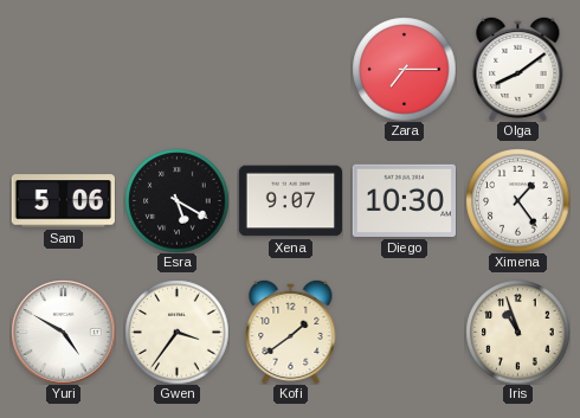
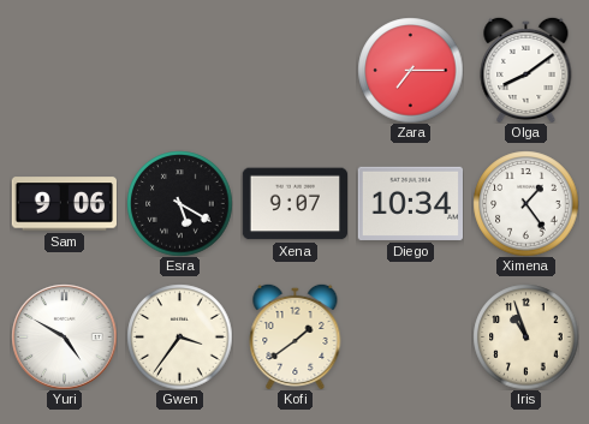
Sam: 5:06 -> 9:06 (64, 204)
Diego: 10:30 -> 10:34 (410, 203)
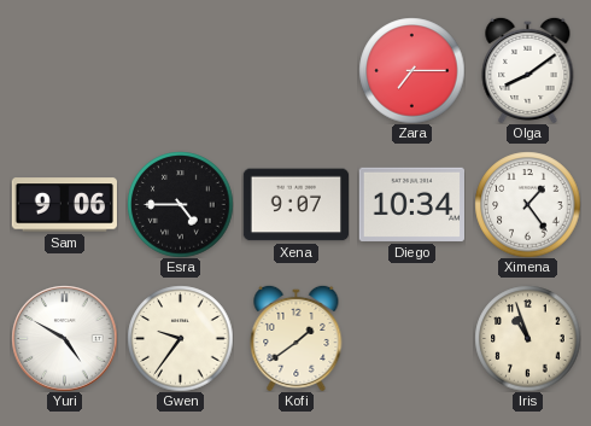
Esra: 5:20 -> 4:45 (180, 204)
Gwen: 3:36 -> 9:36 (180, 338)
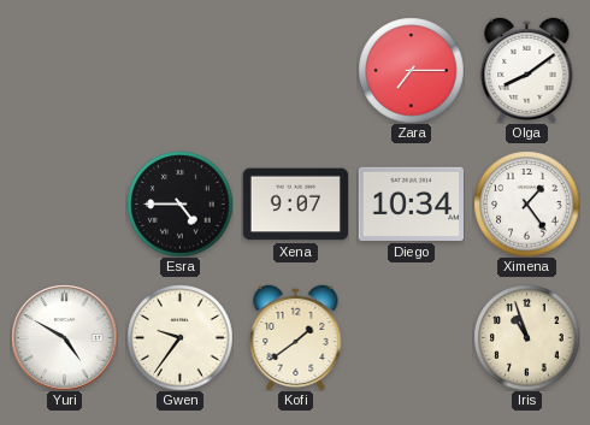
Sam: 9:06 -> none (64, 205)
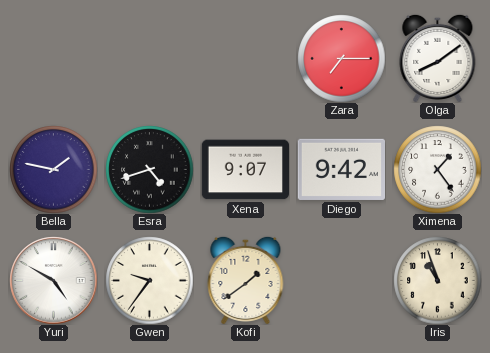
Bella: none -> 1:47 (53, 169)
Esra: 4:45 -> 4:42 (149, 169)
Diego: 10:34 -> 9:42 (341, 169)
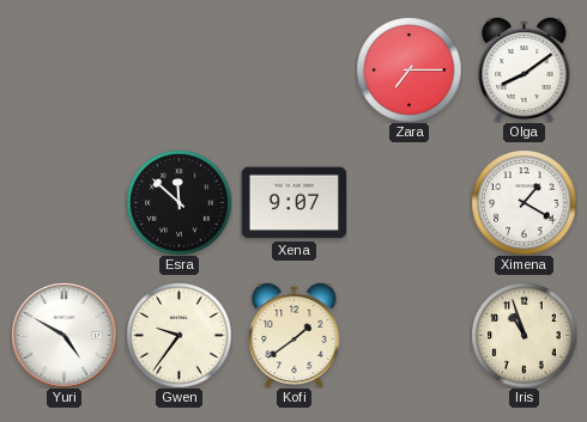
Bella: 1:47 -> none (53, 169)
Esra: 4:42 -> 11:52 (178, 202)
Diego: 9:42 -> none (341, 169)
Ximena: 1:24 -> 1:20 (524, 202)
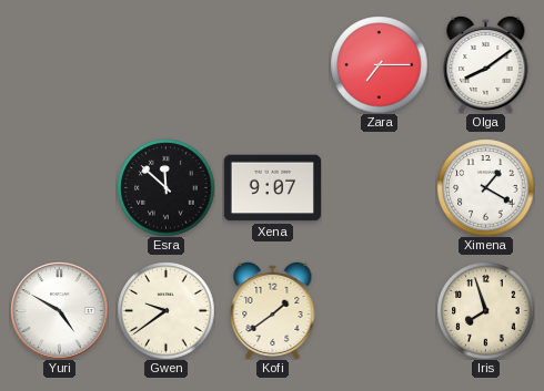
Gwen: 9:36 -> 9:39 (165, 310)
Iris: 10:57 -> 7:57 (485, 310)
